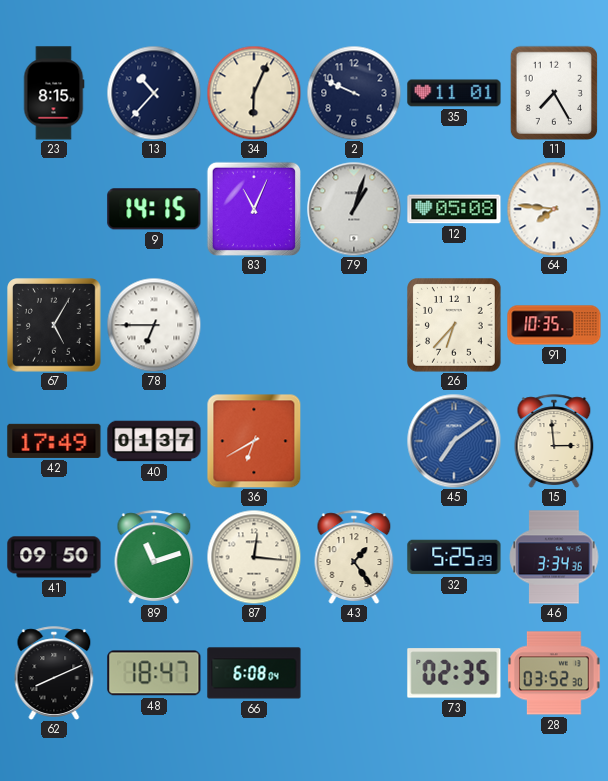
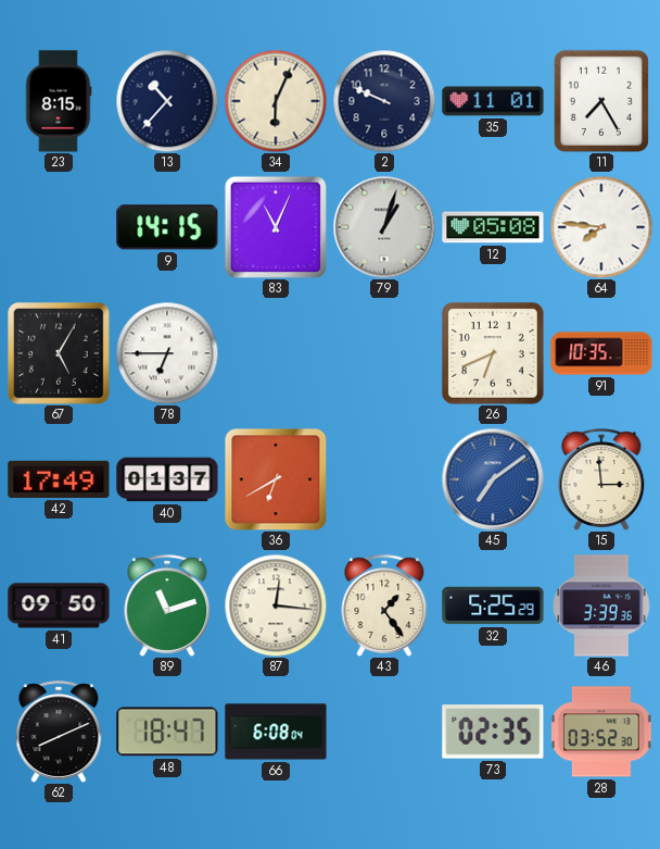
26: 6:37 -> 6:41 (494, 354)
46: 3:34 -> 3:39 (601, 605)
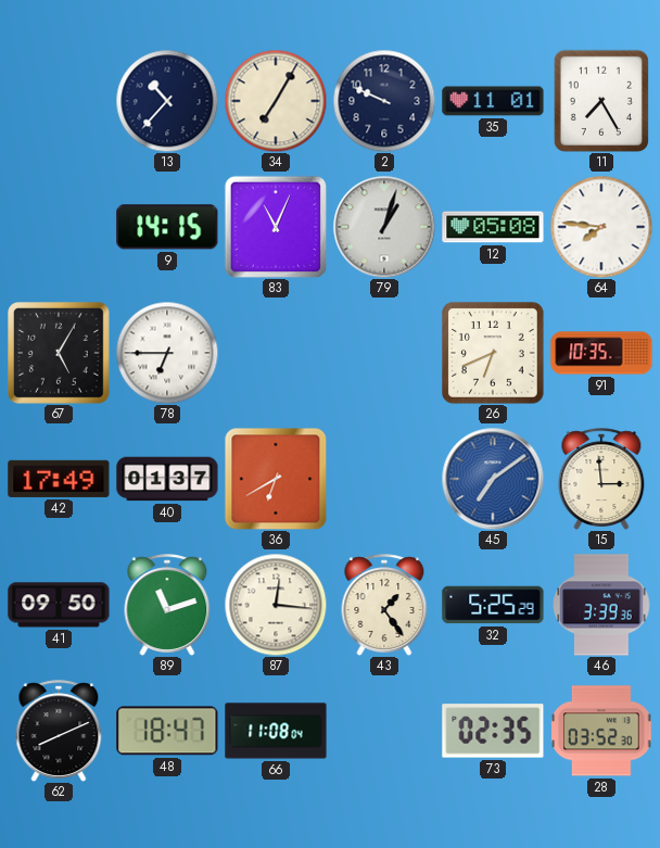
23: 8:15 -> none (59, 101)
34: 6:04 -> 7:05 (276, 101)
66: 6:08 -> 11:08 (276, 731)
